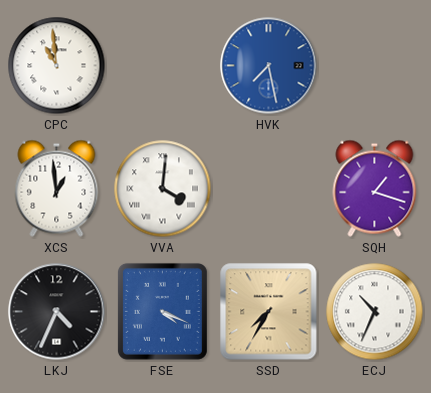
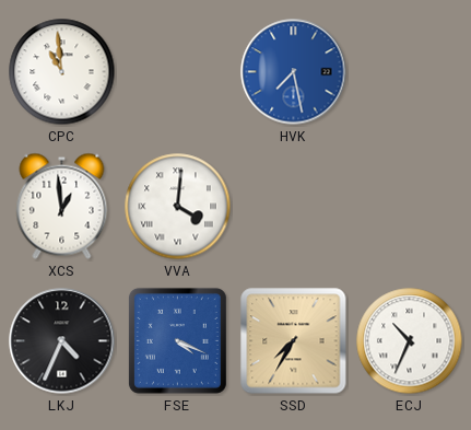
SQH: 1:18 -> none (375, 188)
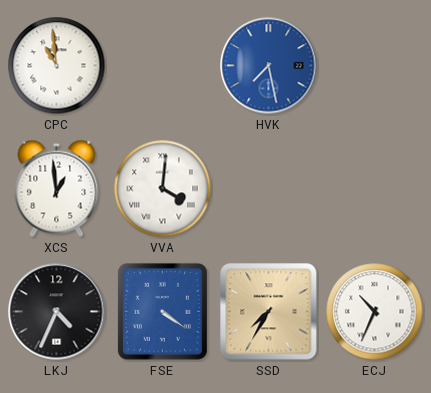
FSE: 4:19 -> 4:21 (162, 311)
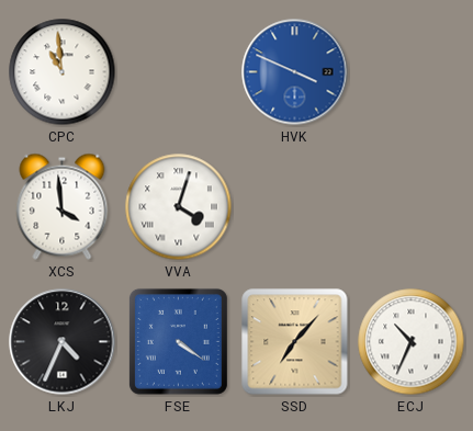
HVK: 7:28 -> 3:49 (295, 72)
XCS: 12:59 -> 3:59 (63, 206)
VVA: 4:01 -> 4:03 (179, 207)
SSD: 7:35 -> 7:07 (295, 342)
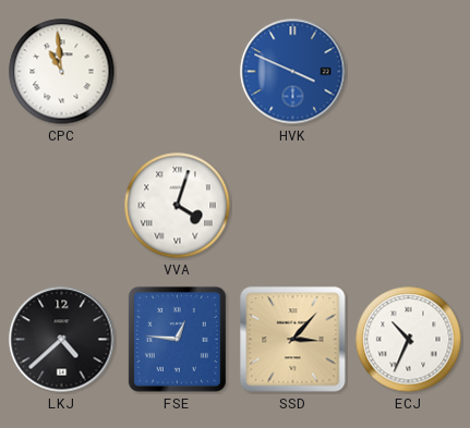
XCS: 3:59 -> none (63, 206)
LKJ: 4:34 -> 4:38 (62, 340)
FSE: 4:21 -> 12:46 (177, 339)
SSD: 7:07 -> 3:07 (293, 340)
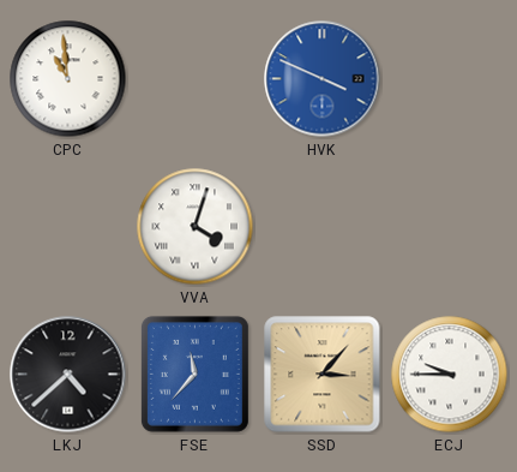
FSE: 12:46 -> 11:37 (194, 374)
ECJ: 10:34 -> 9:45 (450, 375)
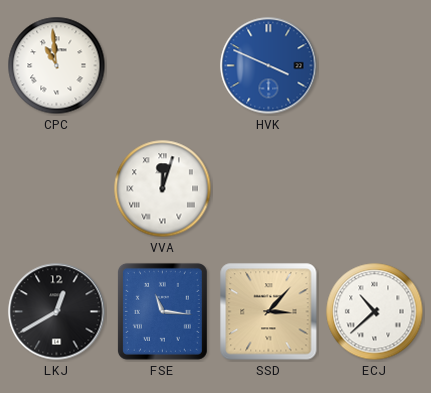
VVA: 4:03 -> 12:03 (163, 189)
LKJ: 4:38 -> 12:40 (57, 312)
FSE: 11:37 -> 11:16 (162, 311)
ECJ: 9:45 -> 10:38 (375, 312)
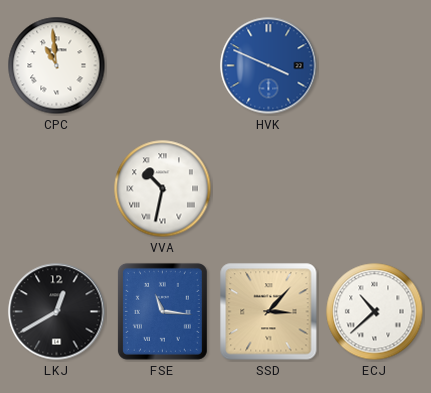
VVA: 12:03 -> 10:32 (163, 189)
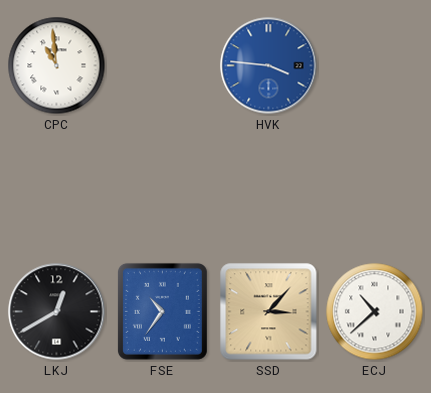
HVK: 3:49 -> 3:46 (269, 66)
VVA: 10:32 -> none (163, 189)
FSE: 11:16 -> 10:36 (162, 311)
